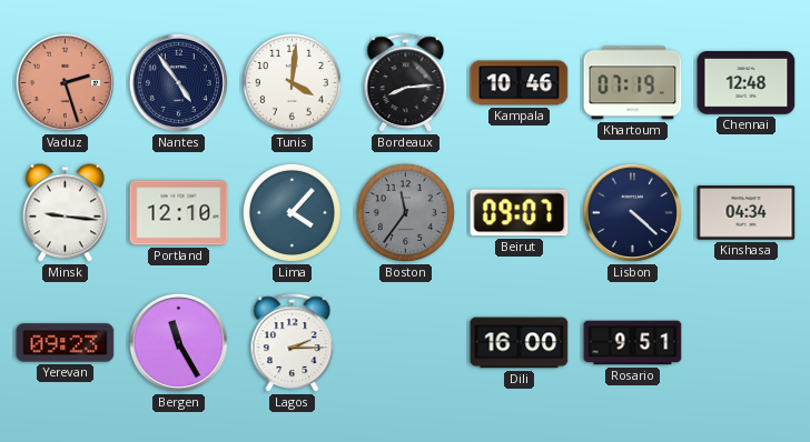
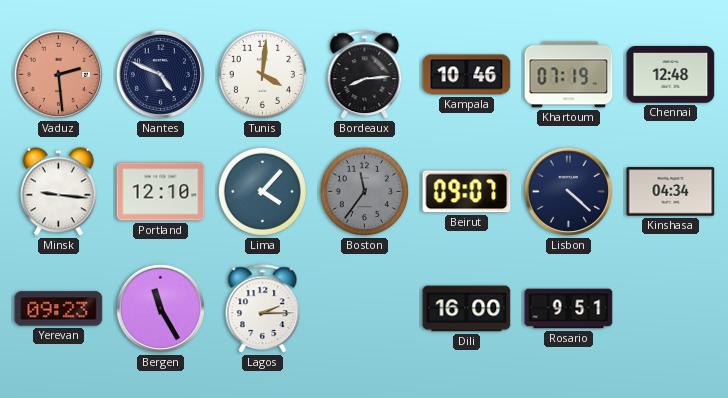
Vaduz: 2:27 -> 2:29 (58, 74)
Nantes: 4:54 -> 4:49 (160, 74)
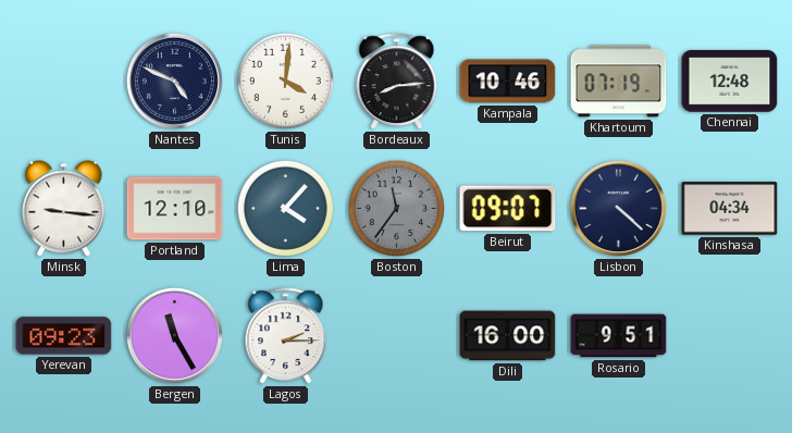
Vaduz: 2:29 -> none (58, 74)
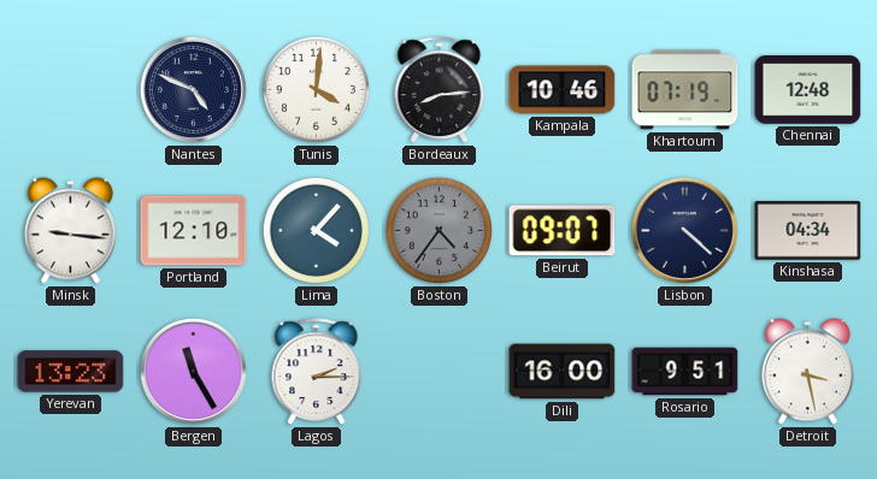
Boston: 11:36 -> 4:36 (438, 230)
Yerevan: 09:23 -> 13:23 (71, 372)
Detroit: none -> 3:28 (807, 372)
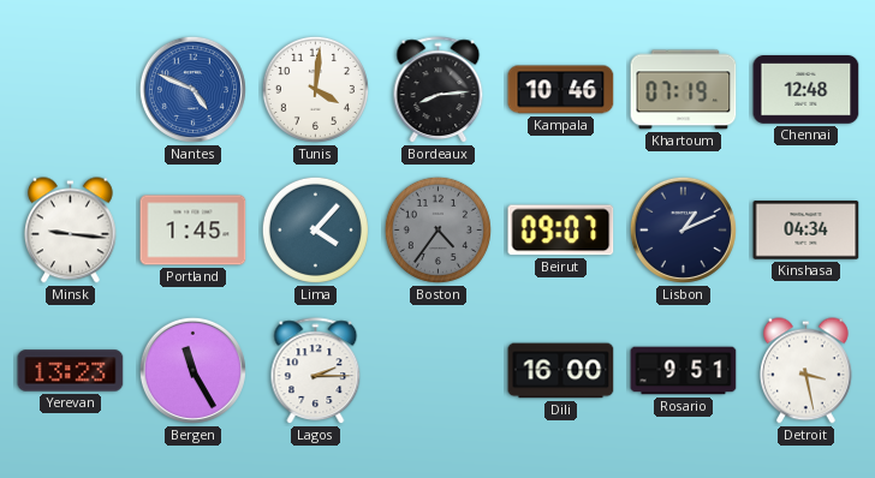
Nantes dial: navy -> blue (192, 89)
Portland: 12:10 -> 1:45 (194, 231)
Lisbon: 4:22 -> 1:11 (683, 229)
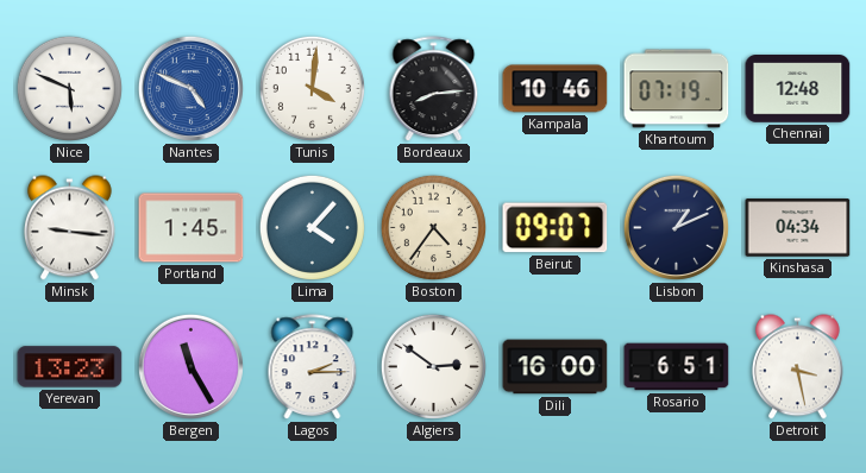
Nice: none -> 5:49 (69, 88)
Boston dial: grey -> cream (433, 227)
Algiers: none -> 2:51 (433, 366)
Rosario: 9:51 -> 6:51 (677, 367)
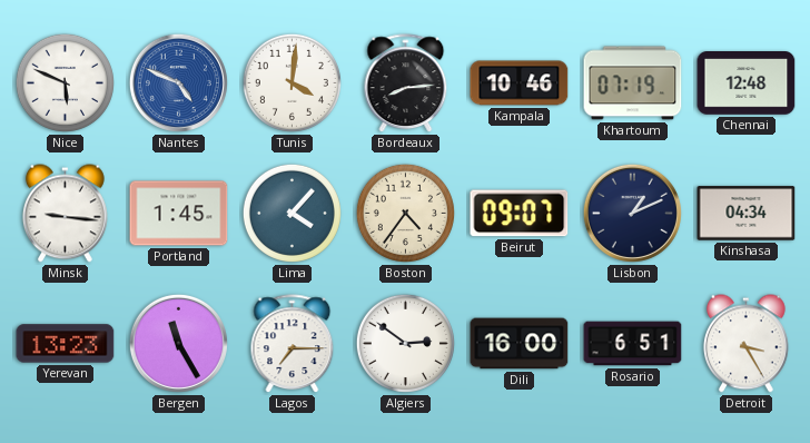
Lagos: 2:15 -> 7:15 (293, 344)
Detroit: 3:28 -> 3:25 (745, 344)
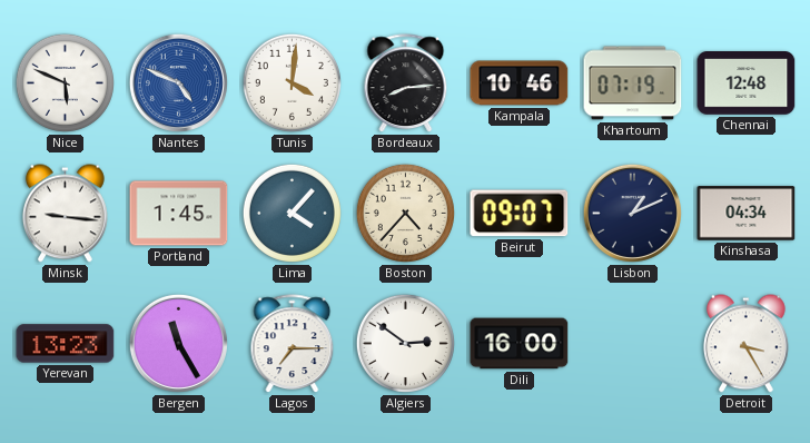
Boston: 4:36 -> 4:37 (405, 213)
Rosario: 6:51 -> none (633, 344)
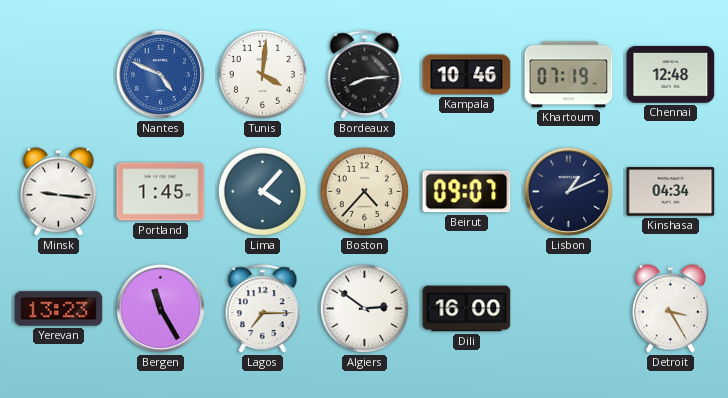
Nice: 5:49 -> none (65, 82)
